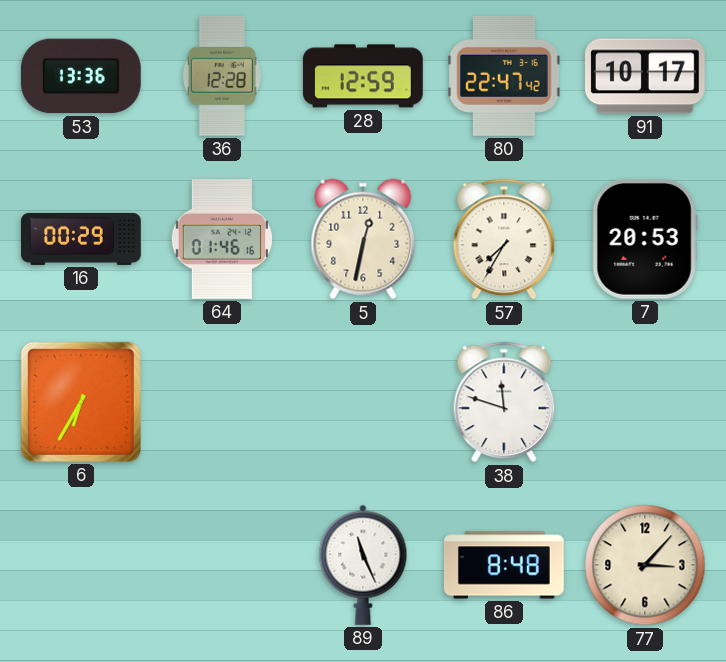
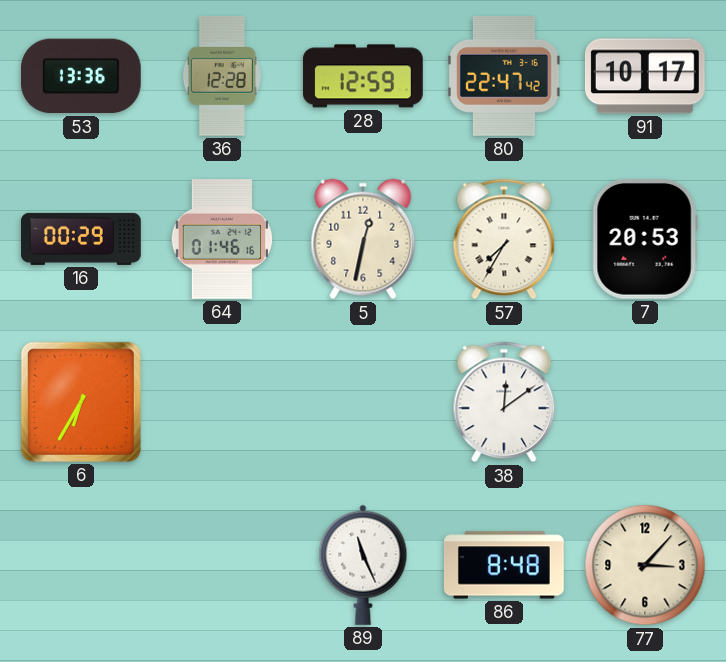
38: 11:48 -> 12:09 (504, 402)
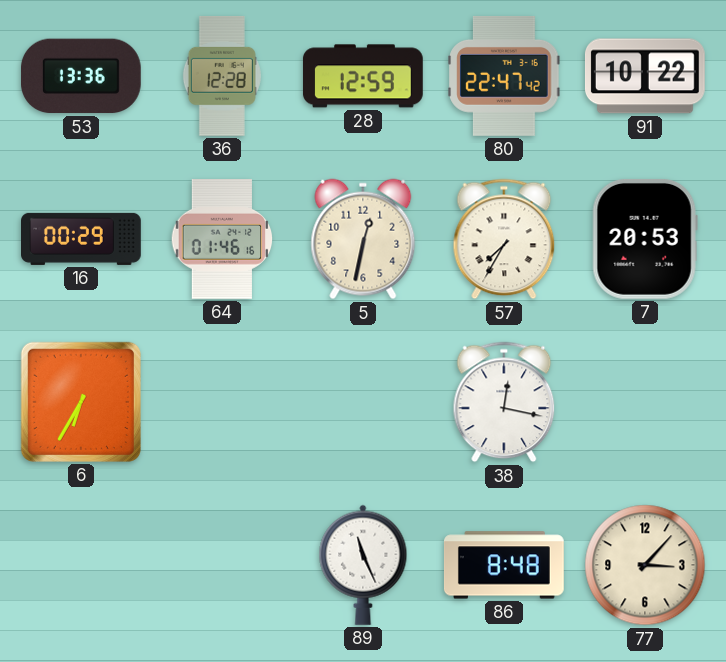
91: 10:17 -> 10:22 (645, 76)
38: 12:09 -> 12:17 (504, 402)
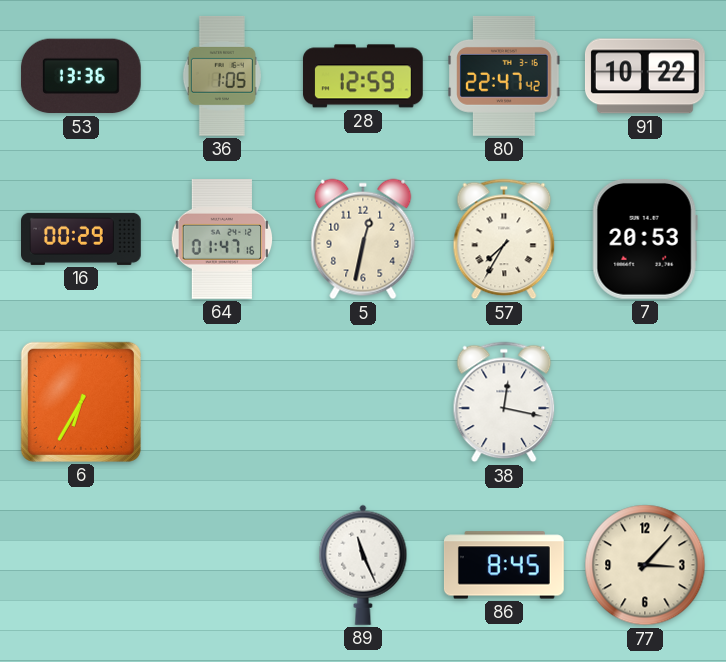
36: 12:28 -> 1:05 (222, 76)
64: 01:46 -> 01:47 (222, 240)
86: 8:48 -> 8:45 (504, 565)
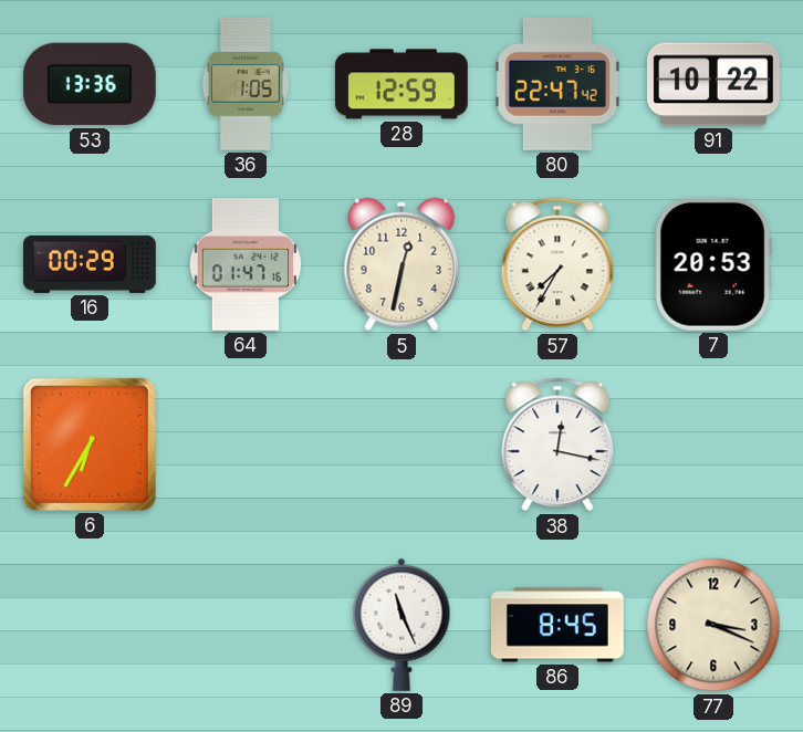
77: 3:07 -> 3:19 (713, 625)
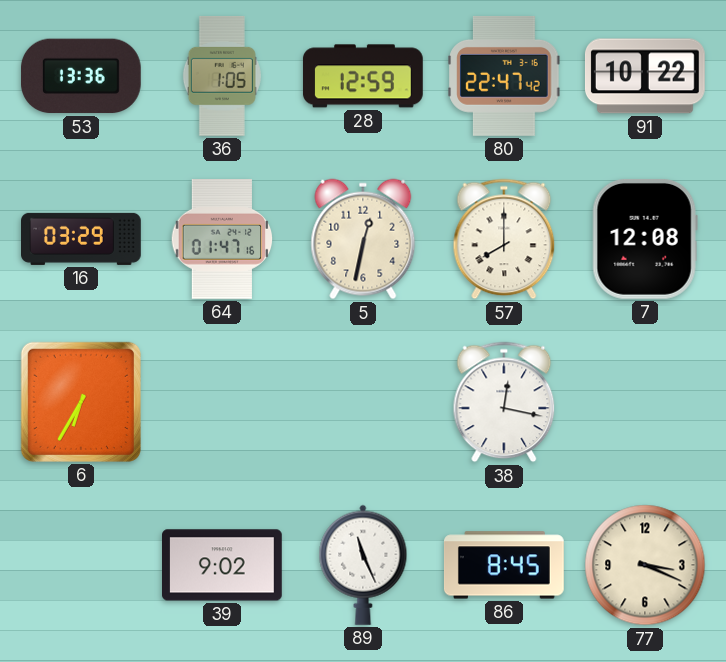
16: 00:29 -> 03:29 (82, 239)
57: 7:35 -> 8:00 (504, 239)
7: 20:53 -> 12:08 (645, 239)
39: none -> 9:02 (223, 565)
